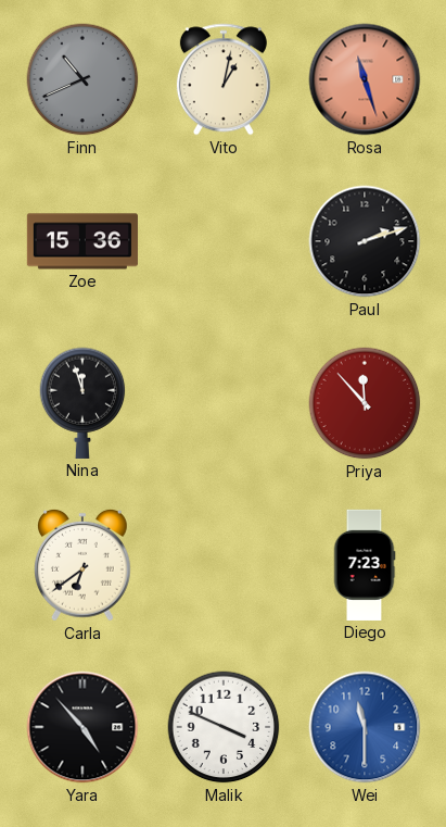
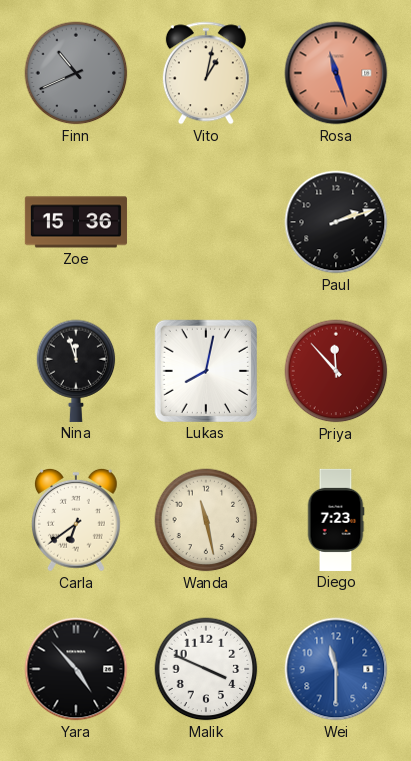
Lukas: none -> 8:02 (206, 371)
Wanda: none -> 11:28 (206, 520)
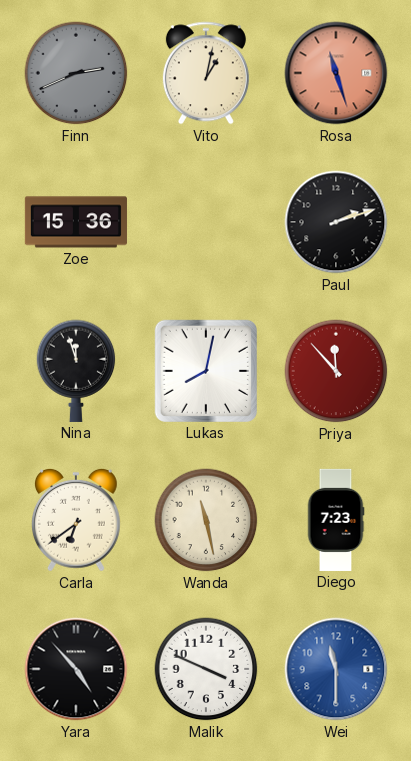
Finn: 10:41 -> 2:41 (76, 73)
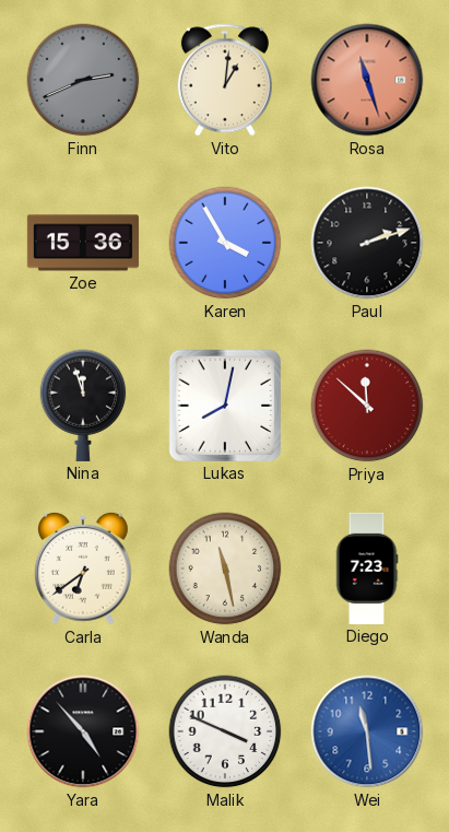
Vito: 1:02 -> 1:01 (225, 80)
Karen: none -> 3:55 (225, 243)
Priya: 11:53 -> 11:52 (367, 406)
Wei: 11:30 -> 11:29 (367, 731)
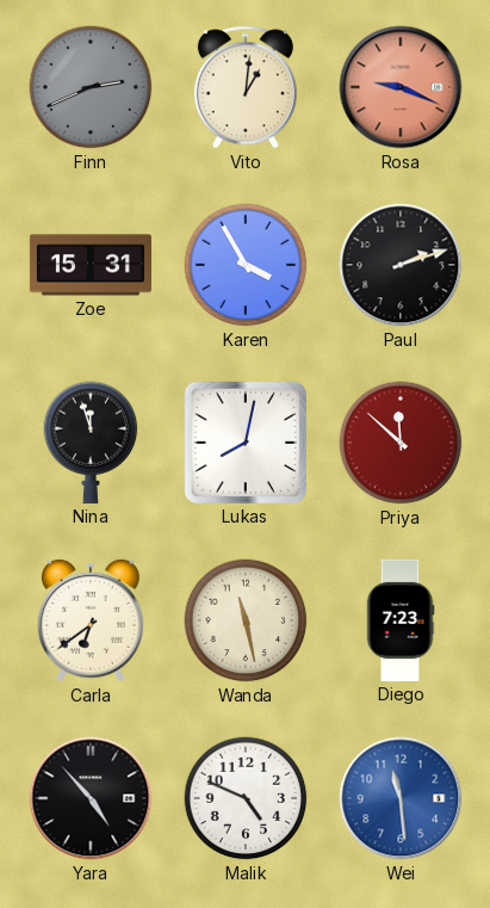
Rosa: 11:27 -> 9:19 (401, 87)
Zoe: 15:36 -> 15:31 (91, 265)
Malik: 3:49 -> 4:49 (246, 798)
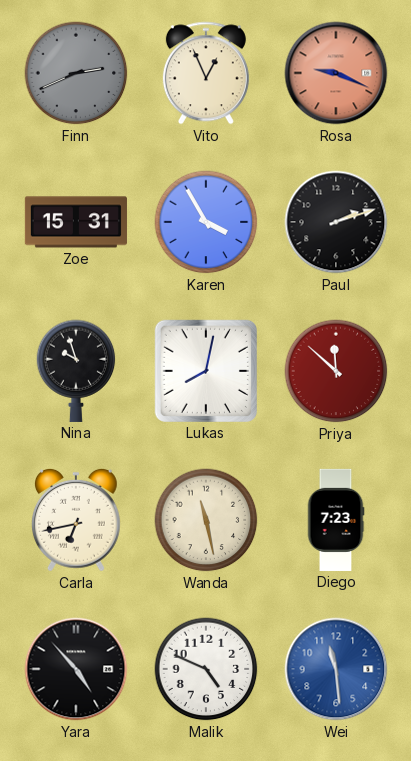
Vito: 1:01 -> 12:56 (206, 73)
Nina: 11:57 -> 9:57 (76, 371)
Carla: 6:39 -> 6:43 (76, 520)
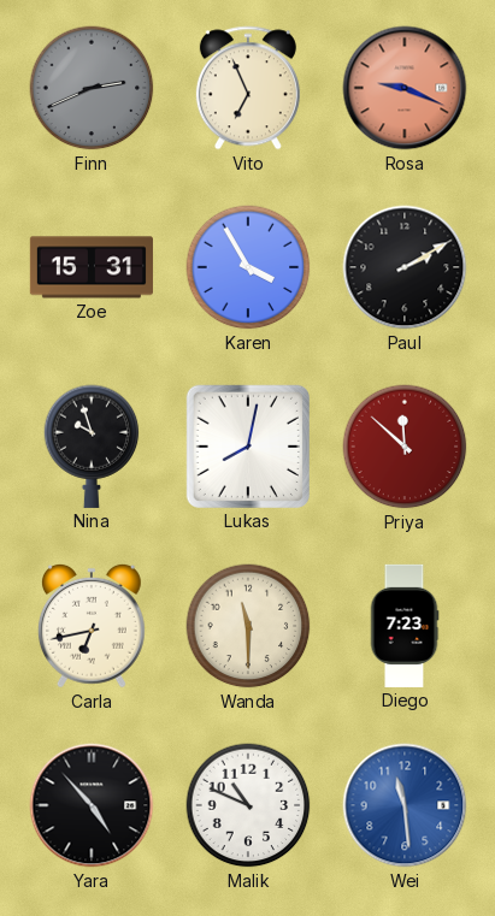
Vito: 12:56 -> 6:56 (248, 88)
Paul: 2:12 -> 2:10 (405, 267)
Wanda: 11:28 -> 11:30 (248, 626)
Malik: 4:49 -> 10:49 (248, 805)
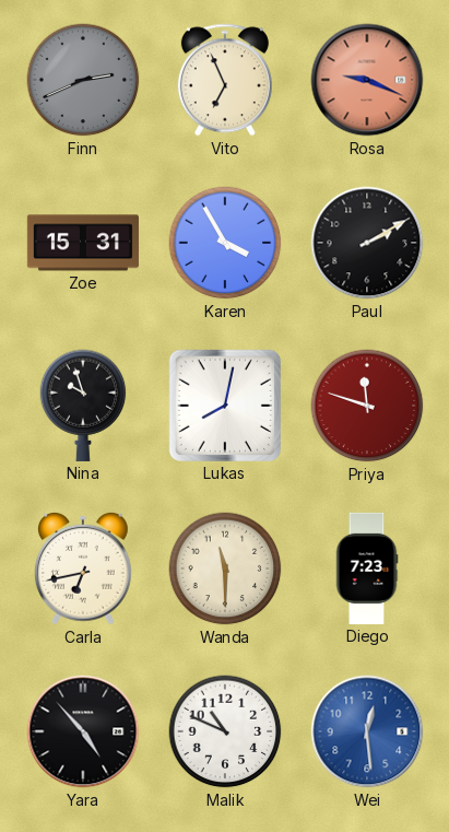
Priya: 11:52 -> 11:48 (367, 406)
Wei: 11:29 -> 12:29 (367, 731)
